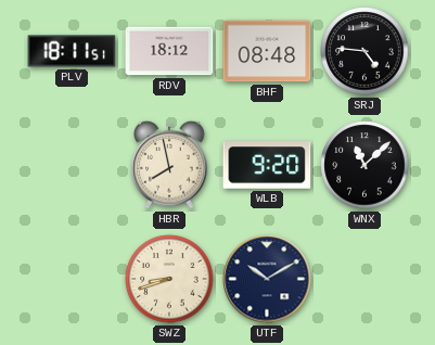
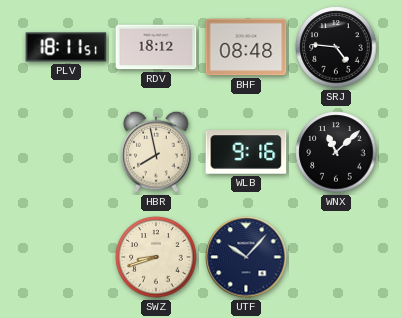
WLB: 9:20 -> 9:16 (246, 152)
UTF: 10:10 -> 10:07 (246, 257)
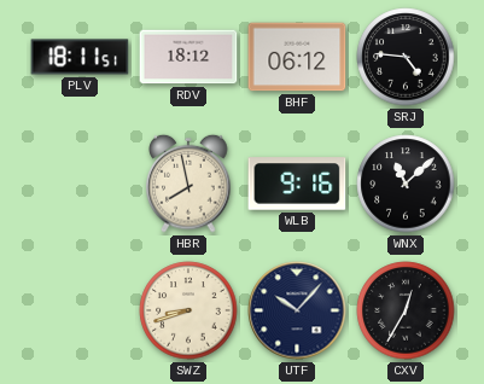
BHF: 08:48 -> 06:12 (297, 57)
CXV: none -> 12:35 (406, 310)
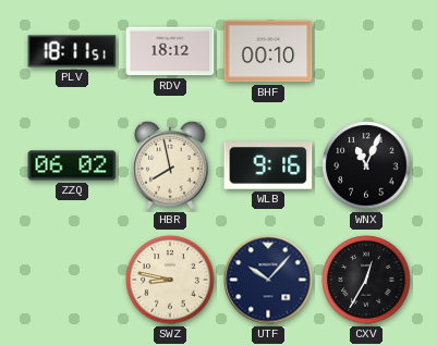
BHF: 06:12 -> 00:10 (268, 51)
SRJ: 4:46 -> none (406, 57)
ZZQ: none -> 06:02 (72, 165)
WNX: 11:08 -> 11:04 (366, 165)
SWZ: 8:42 -> 8:47 (170, 280)
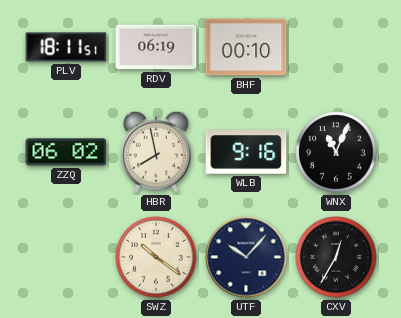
RDV: 18:12 -> 06:19 (156, 47)
SWZ: 8:47 -> 10:21 (156, 257)
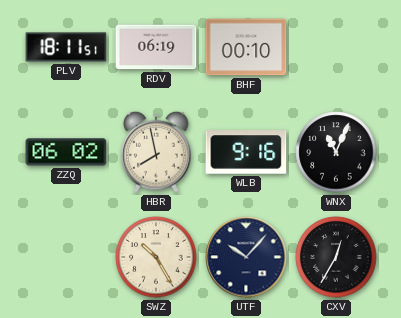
SWZ: 10:21 -> 10:25 (156, 257)
